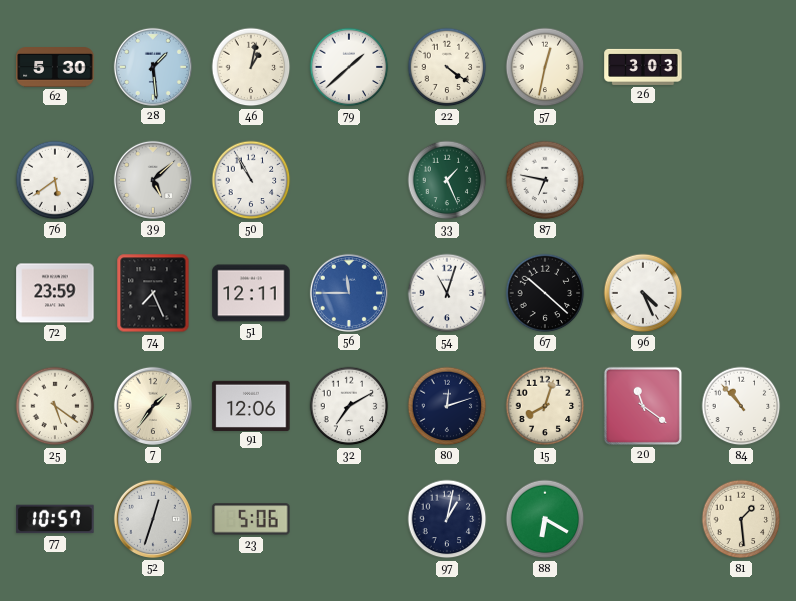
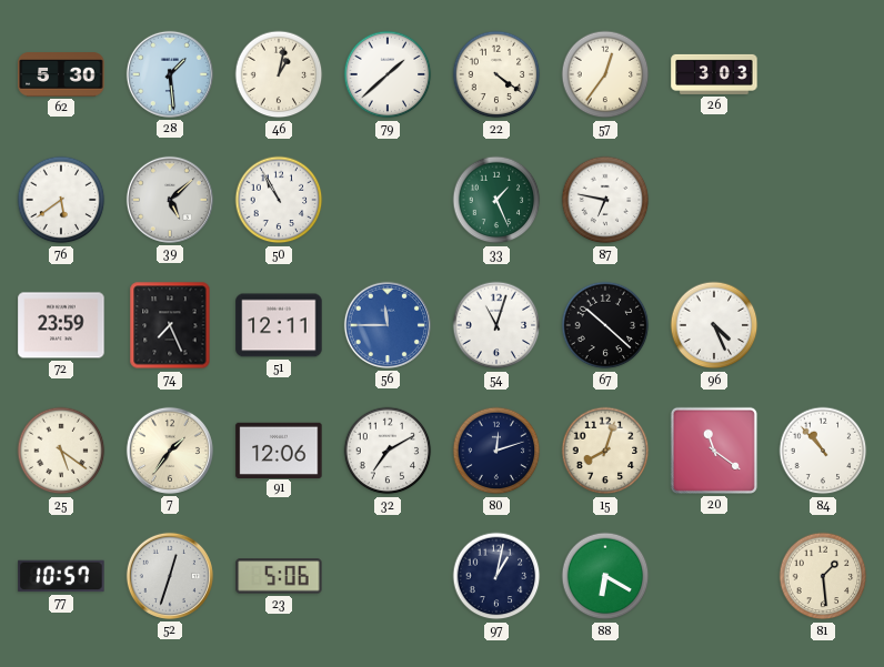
57: 12:32 -> 12:36 (605, 74)
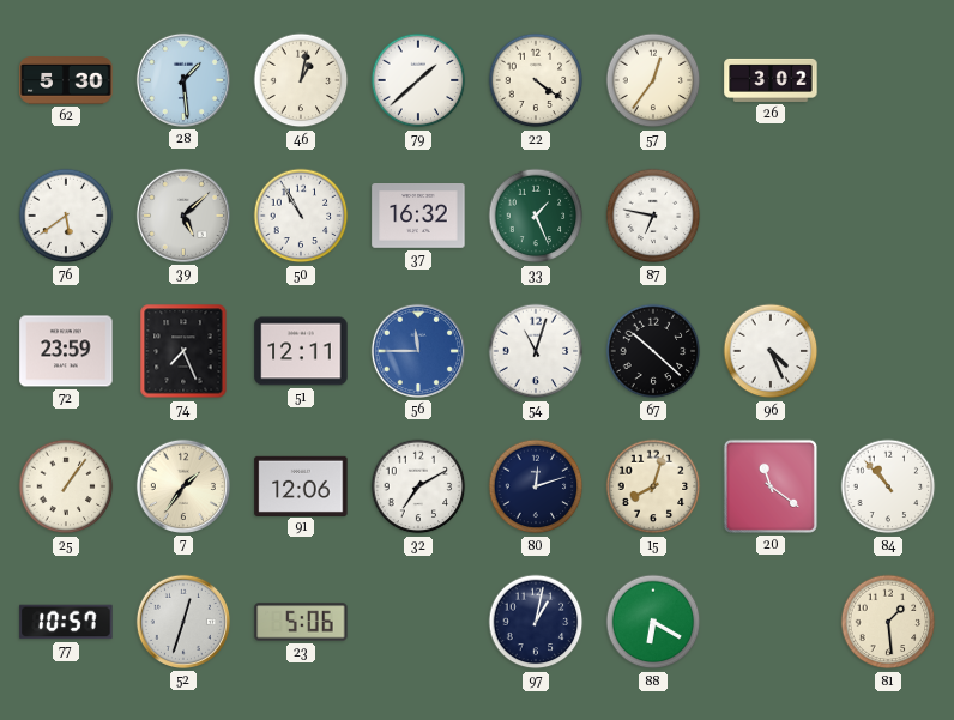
26: 3:03 -> 3:02 (771, 80)
37: none -> 16:32 (418, 217)
25: 5:21 -> 1:06 (66, 486)
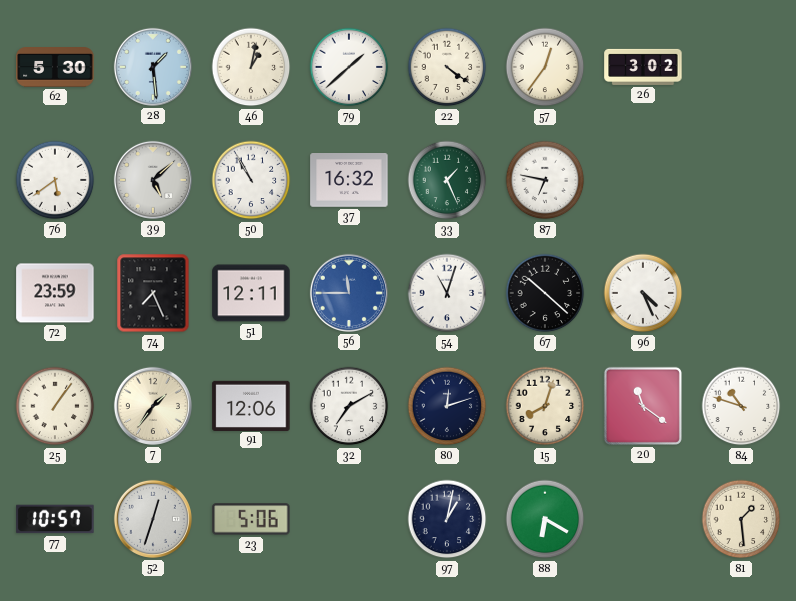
84: 10:53 -> 10:48 (741, 406)
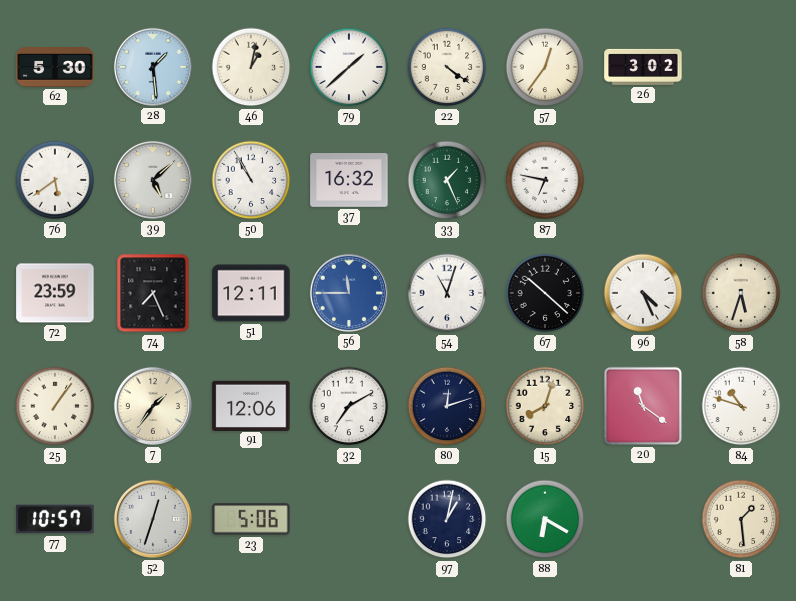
58: none -> 5:33 (741, 293)
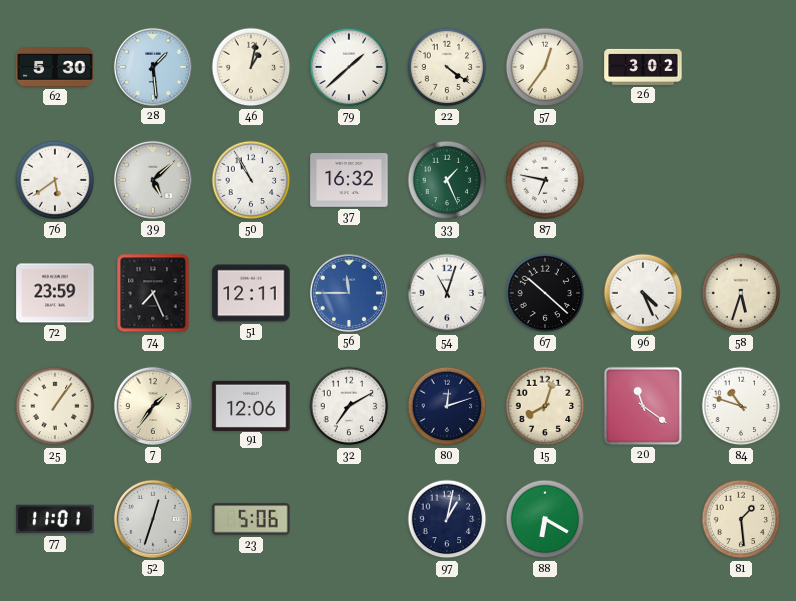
77: 10:57 -> 11:01 (55, 519)
